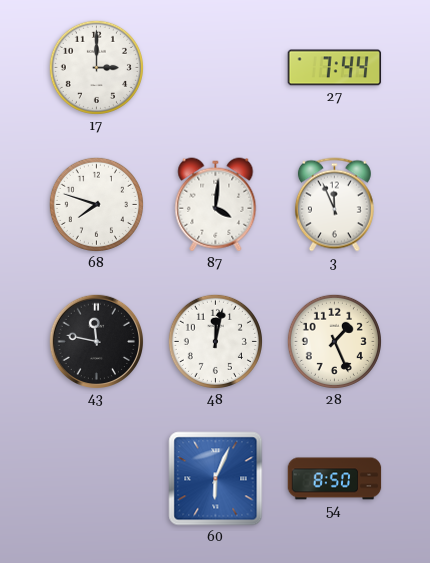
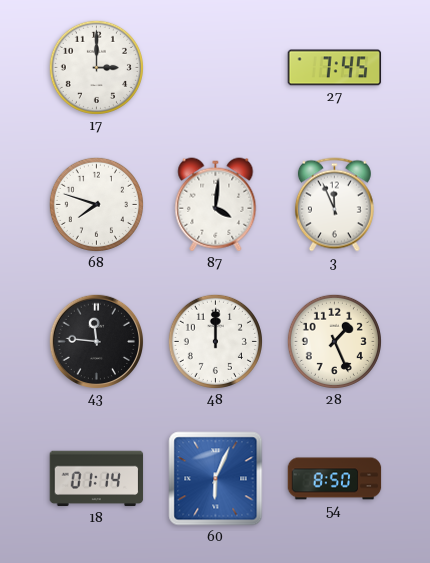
27: 7:44 -> 7:45 (335, 68)
43: 11:47 -> 11:46 (96, 341)
48: 12:02 -> 12:00 (215, 341)
18: none -> 01:14 (97, 479)
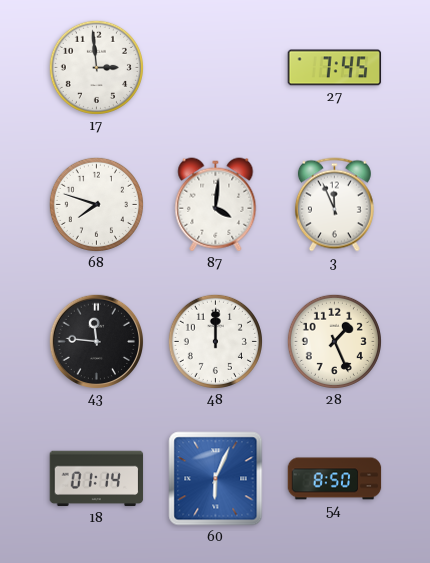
17: 3:00 -> 2:59 (96, 67)
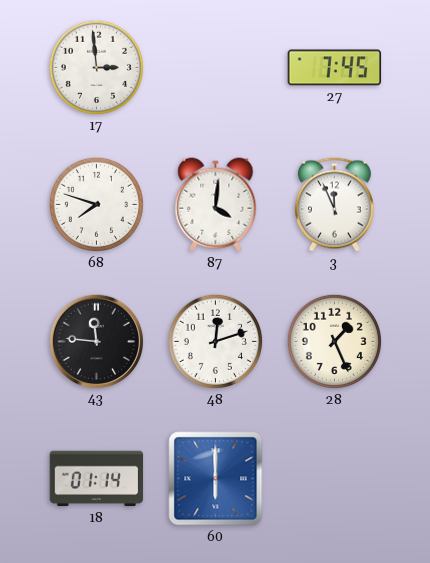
48: 12:00 -> 12:12 (215, 341)
60: 6:04 -> 6:00 (216, 479)
54: 8:50 -> none (335, 479)
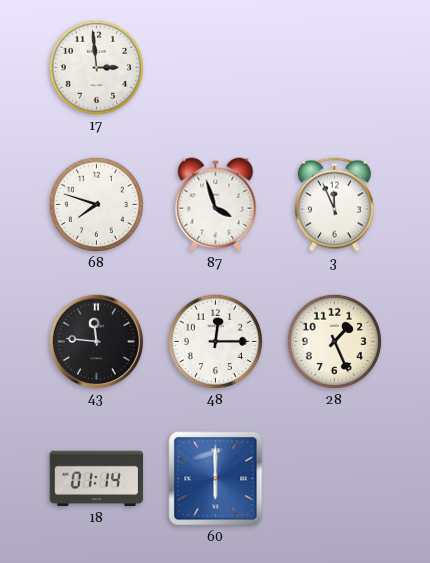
27: 7:45 -> none (335, 68)
87: 4:01 -> 3:57 (216, 205)
48: 12:12 -> 12:15 (215, 341)
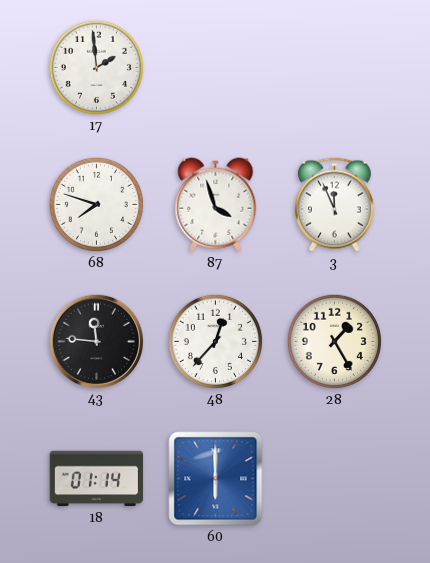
17: 2:59 -> 1:59 (96, 67)
48: 12:15 -> 12:37 (215, 341)
28: 1:26 -> 1:25 (334, 341)
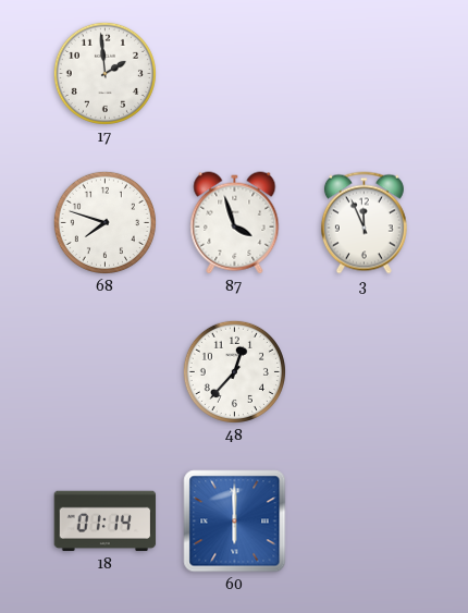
43: 11:46 -> none (96, 341)
28: 1:25 -> none (334, 341)
